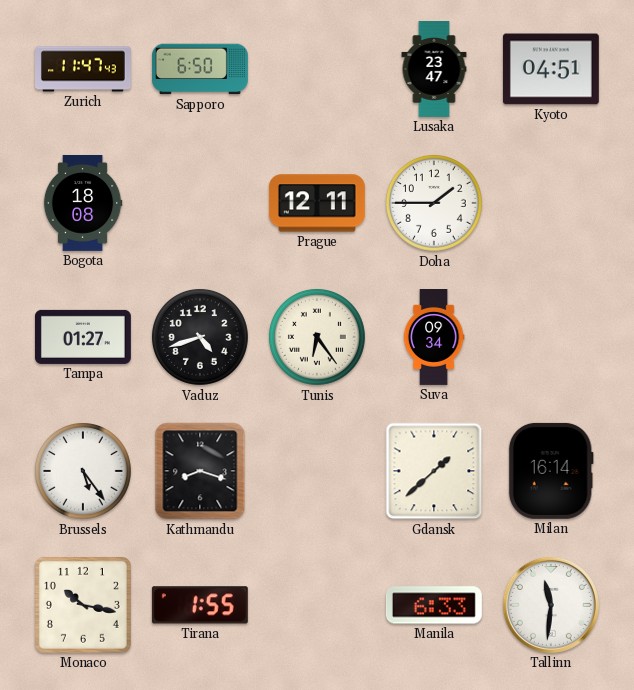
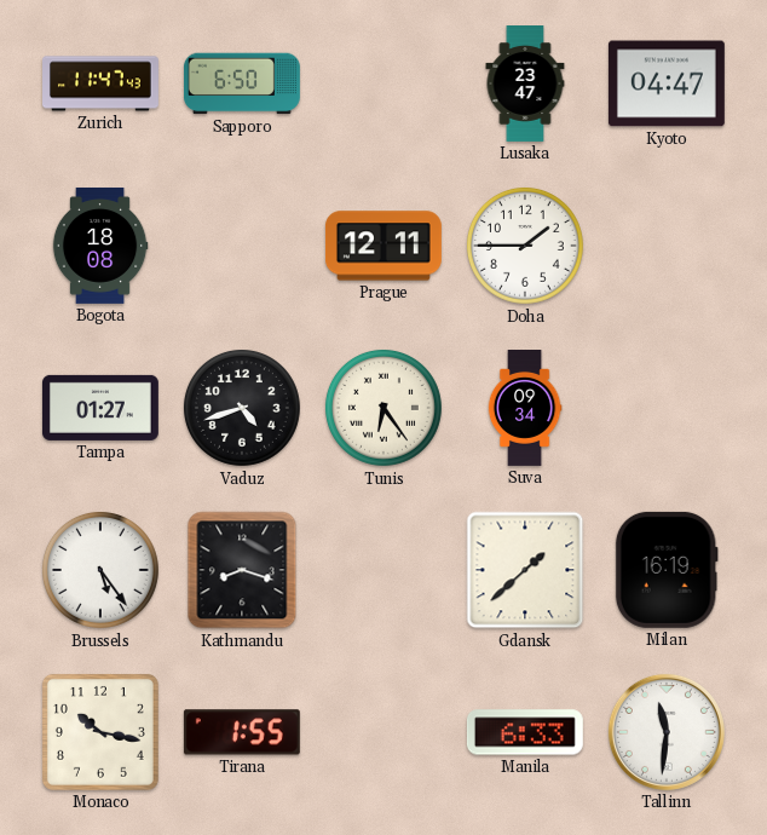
Kyoto: 04:51 -> 04:47 (667, 83)
Milan: 16:14 -> 16:19 (667, 570)
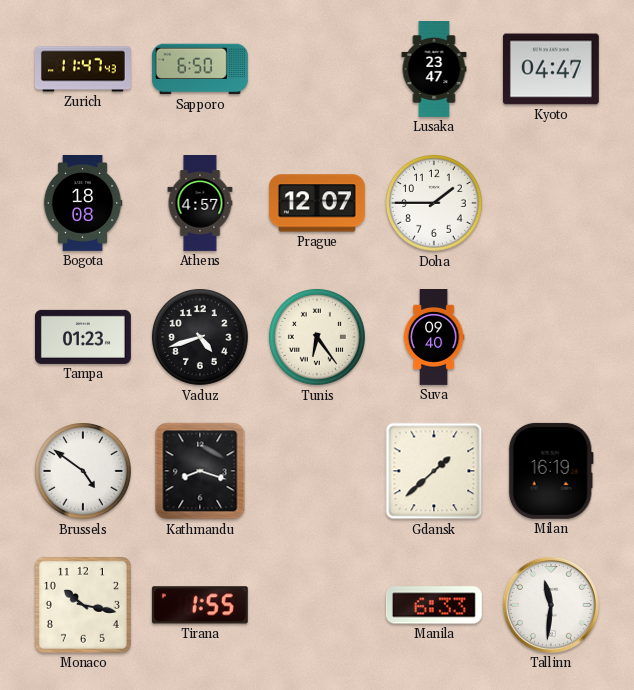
Athens: none -> 4:57 (200, 204)
Prague: 12:11 -> 12:07 (317, 203)
Tampa: 01:27 -> 01:23 (83, 337)
Suva: 09:34 -> 09:40 (434, 338)
Brussels: 5:24 -> 4:51 (83, 471)
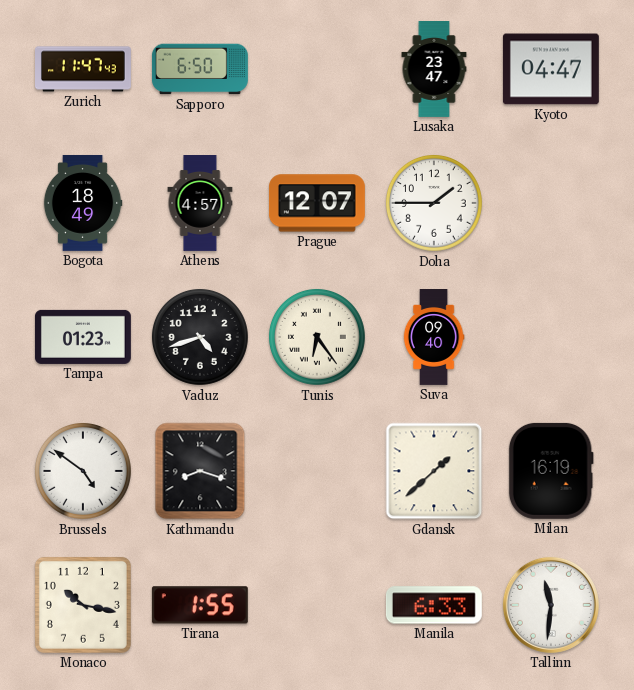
Bogota: 18:08 -> 18:49 (83, 203)
